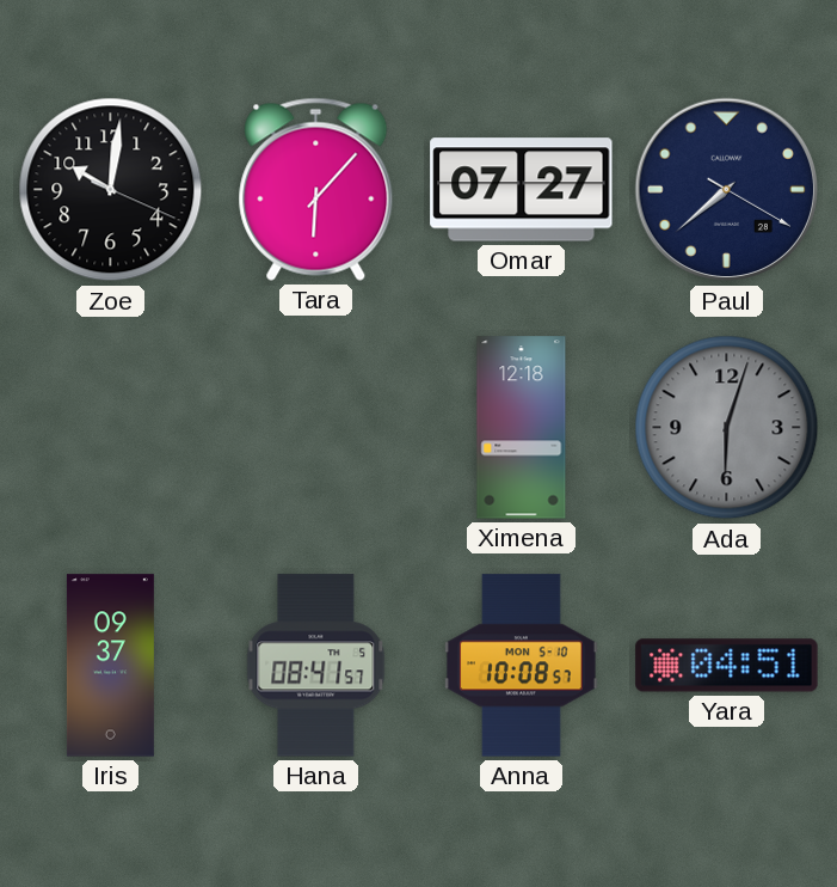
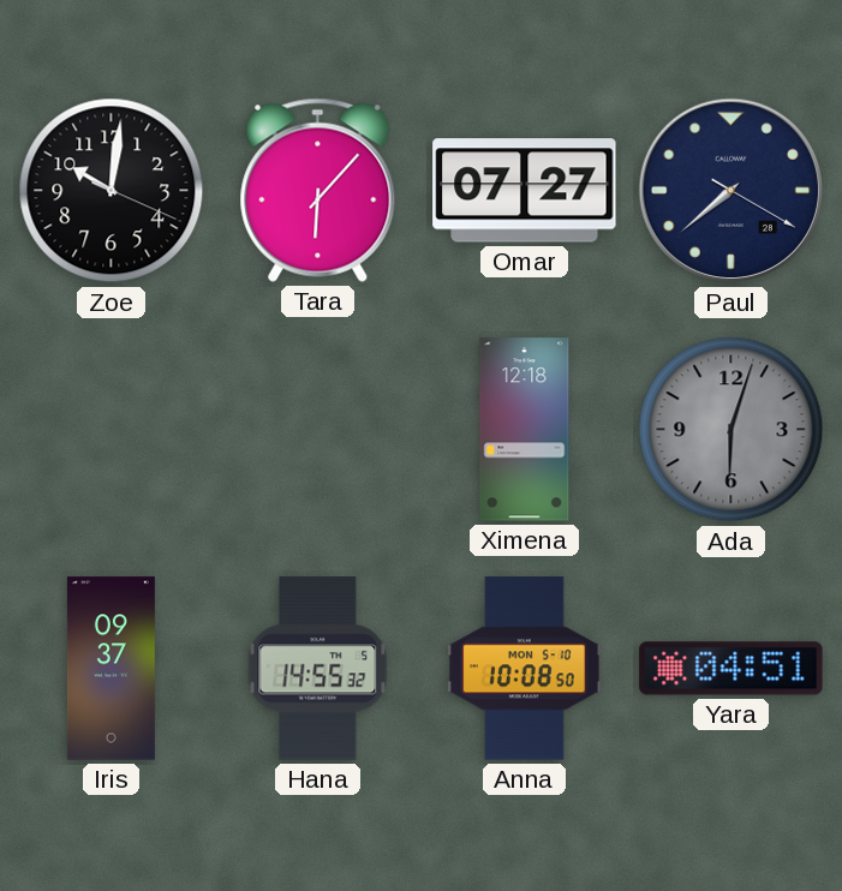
Hana: 08:41 -> 14:55 (318, 669)
Anna: 10:08:57 -> 10:08:50 (525, 669)
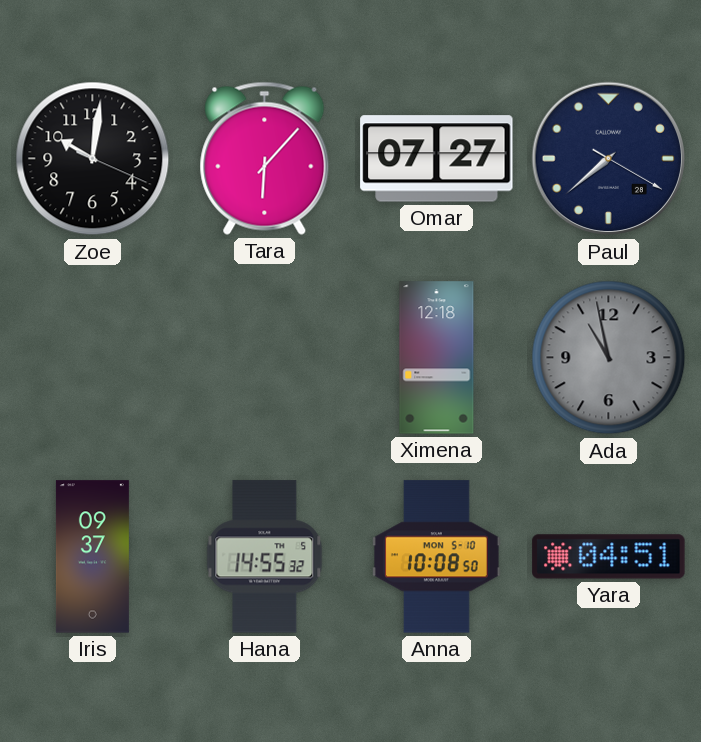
Ada: 6:03 -> 10:58 (609, 358)
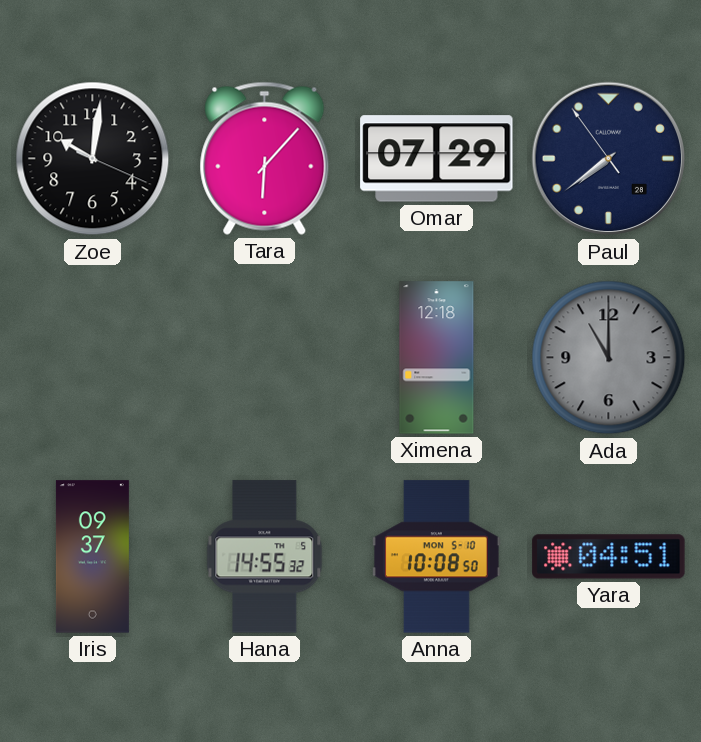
Omar: 07:27 -> 07:29 (437, 159)
Paul: 7:38:20 -> 7:38:54 (609, 159)
Ada: 10:58 -> 11:00 (609, 358)
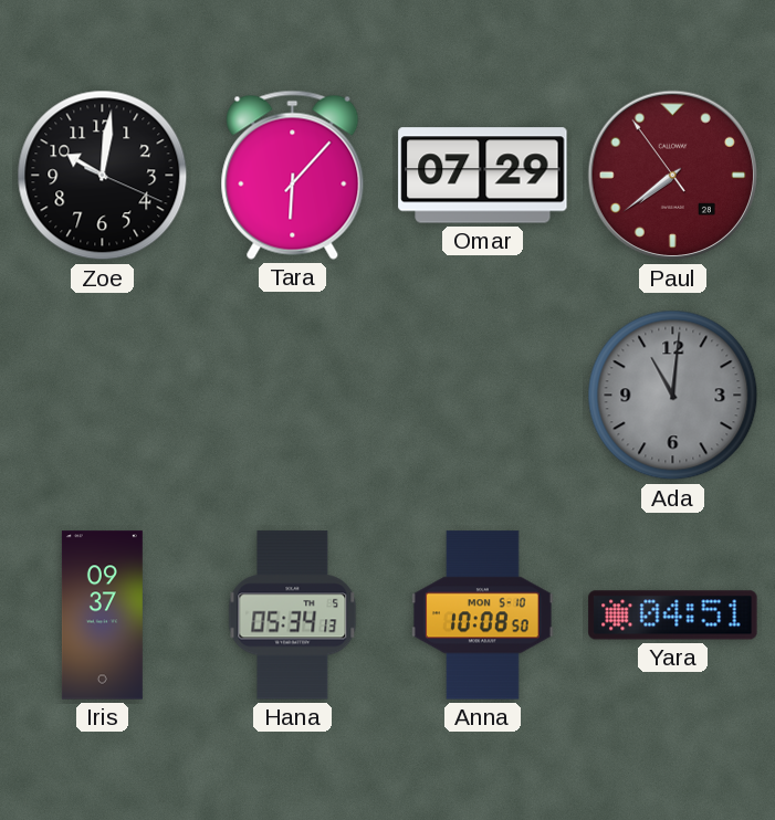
Paul dial: navy -> burgundy (673, 176)
Ximena: 12:18 -> none (437, 358)
Ada: 11:00 -> 11:01 (673, 396)
Hana: 14:55 -> 05:34 (293, 616)
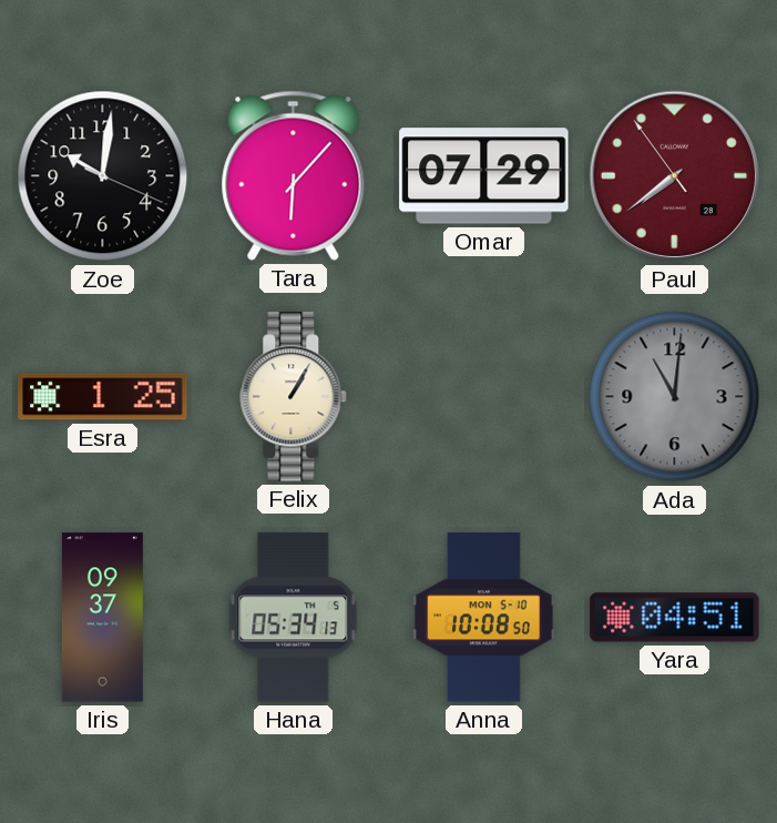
Esra: none -> 1:25 (103, 397)
Felix: none -> 1:05 (294, 397)
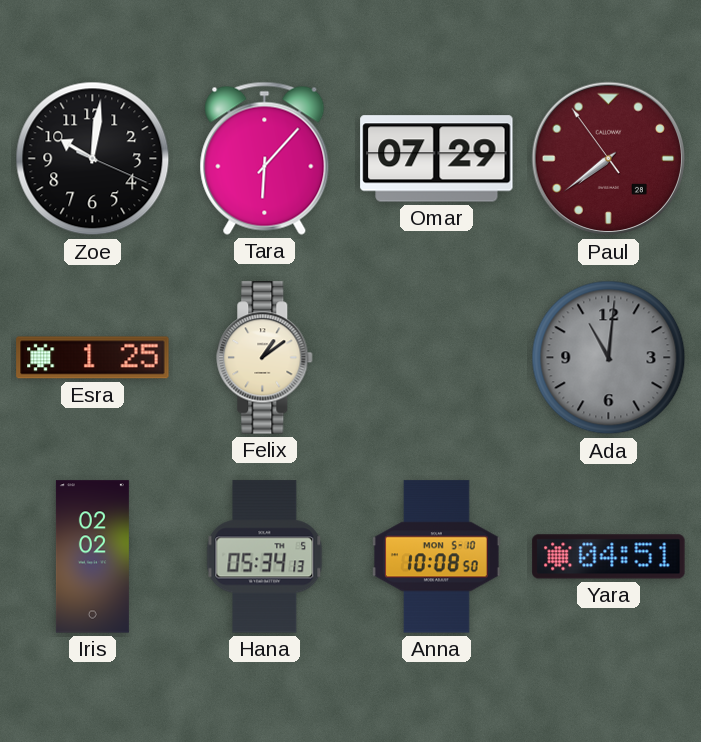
Felix: 1:05 -> 1:09 (265, 358)
Iris: 09:37 -> 02:02 (92, 557)
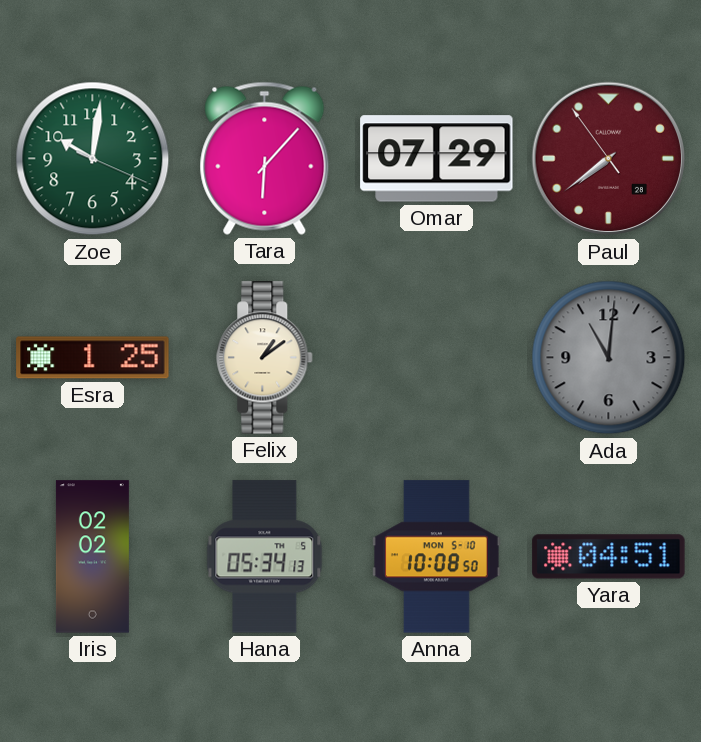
Zoe dial: black -> green (93, 159)
